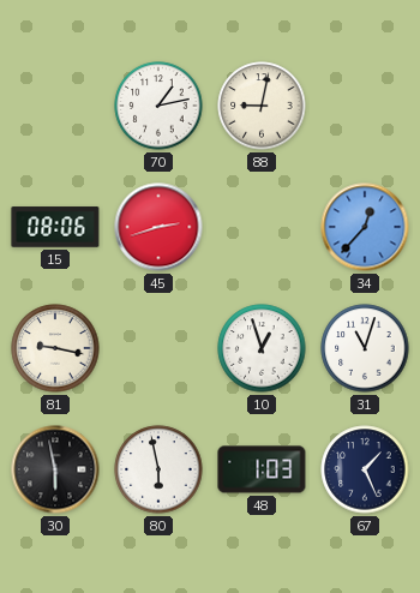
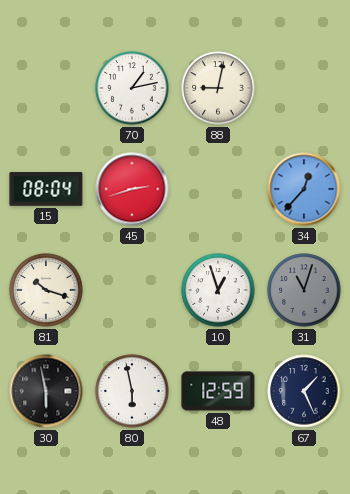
15: 08:06 -> 08:04 (46, 189)
81: 9:17 -> 10:18 (46, 290)
31 dial: white -> grey (304, 290)
48: 1:03 -> 12:59 (218, 391)
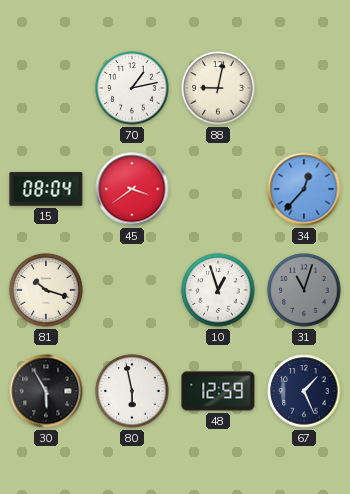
45: 2:42 -> 3:39 (132, 189)
30: 5:58 -> 5:55 (46, 391)
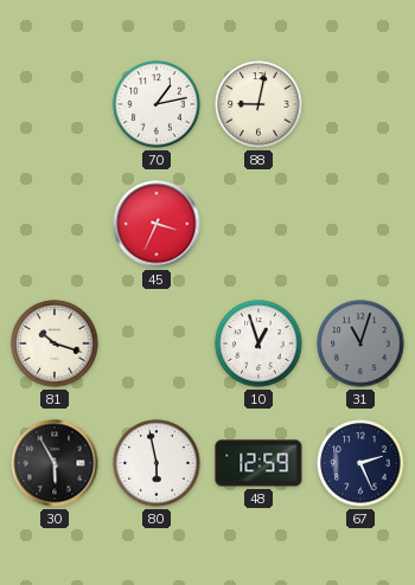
15: 08:04 -> none (46, 189)
45: 3:39 -> 3:34 (157, 224)
34: 12:37 -> none (304, 189)
67: 1:26 -> 2:26 (360, 463)
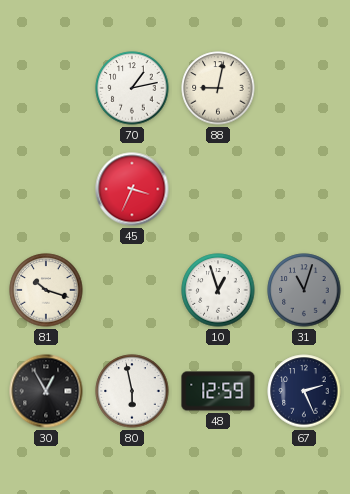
30: 5:55 -> 12:55 (46, 391)
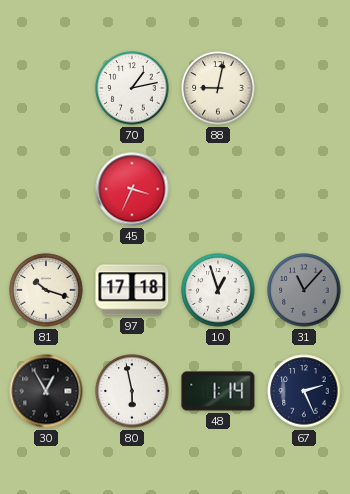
97: none -> 17:18 (132, 290)
31: 11:03 -> 11:07 (304, 290)
48: 12:59 -> 1:14 (218, 391)
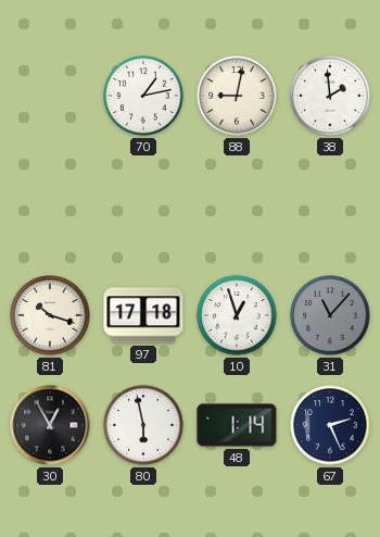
38: none -> 1:59 (330, 96)
45: 3:34 -> none (132, 189)
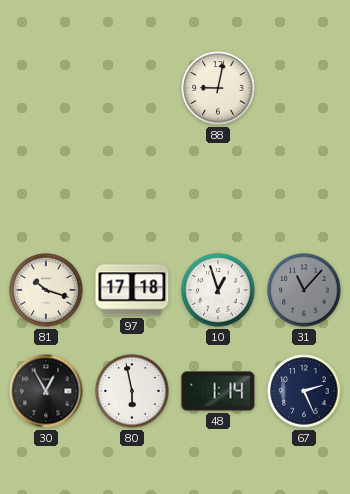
70: 1:13 -> none (143, 96)
38: 1:59 -> none (330, 96)
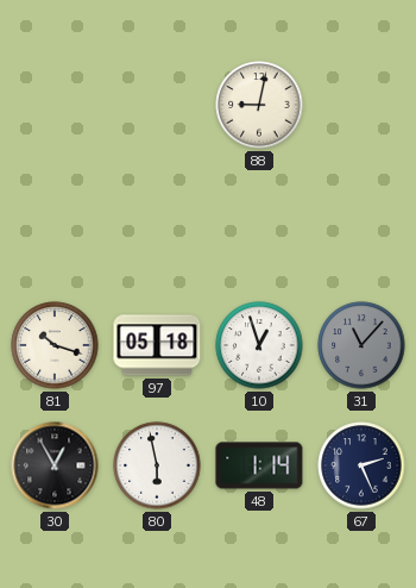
97: 17:18 -> 05:18 (157, 345)
